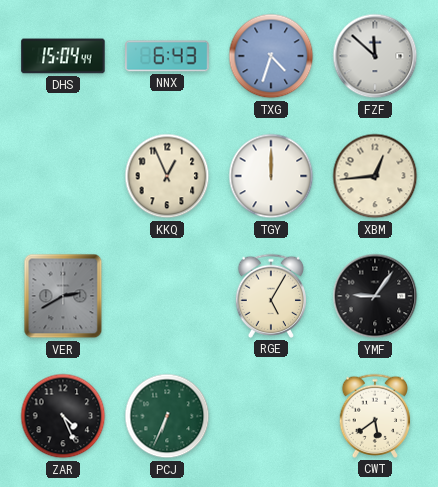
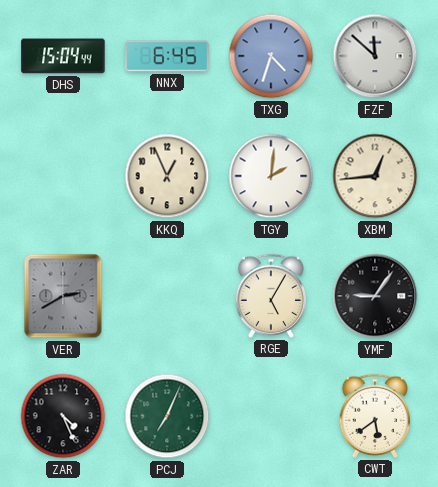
NNX: 6:43 -> 6:45 (167, 56)
TGY: 12:00 -> 2:01 (271, 176)
PCJ: 6:34 -> 7:04 (167, 416)
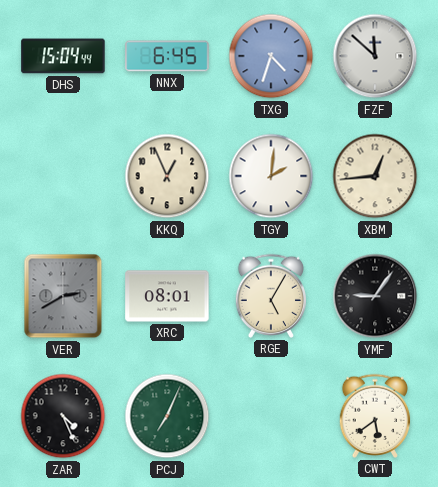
XRC: none -> 08:01 (167, 296)
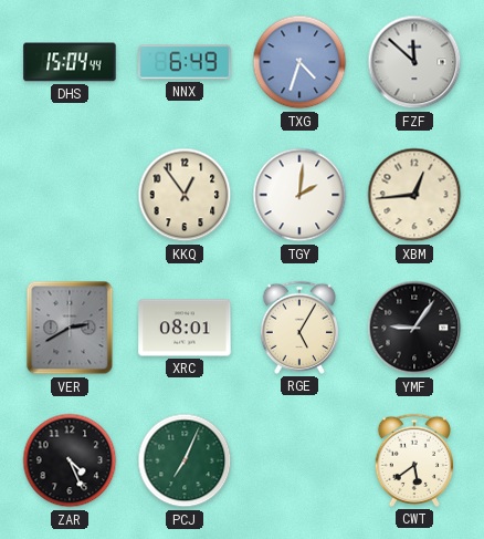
NNX: 6:45 -> 6:49 (185, 62)
KKQ: 12:56 -> 12:54 (185, 195)
